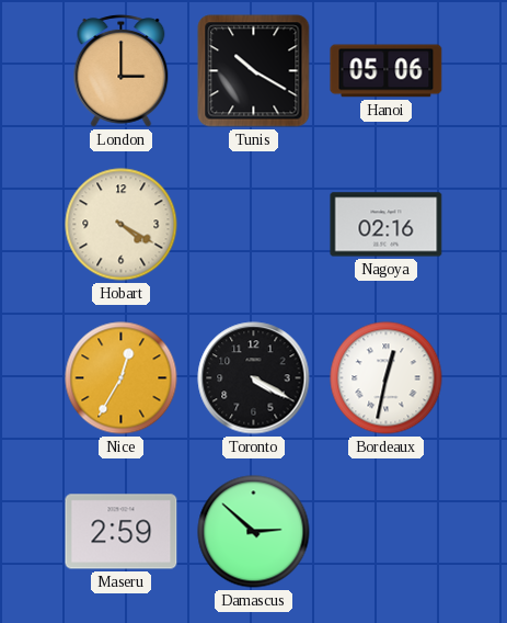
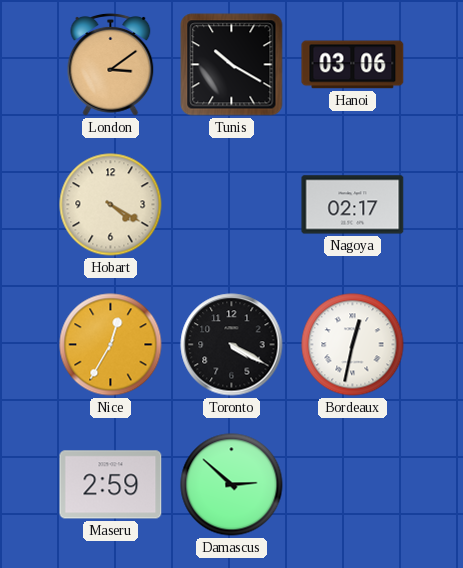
London: 3:00 -> 3:09 (111, 64)
Hanoi: 05:06 -> 03:06 (353, 65)
Nagoya: 02:16 -> 02:17 (353, 205)
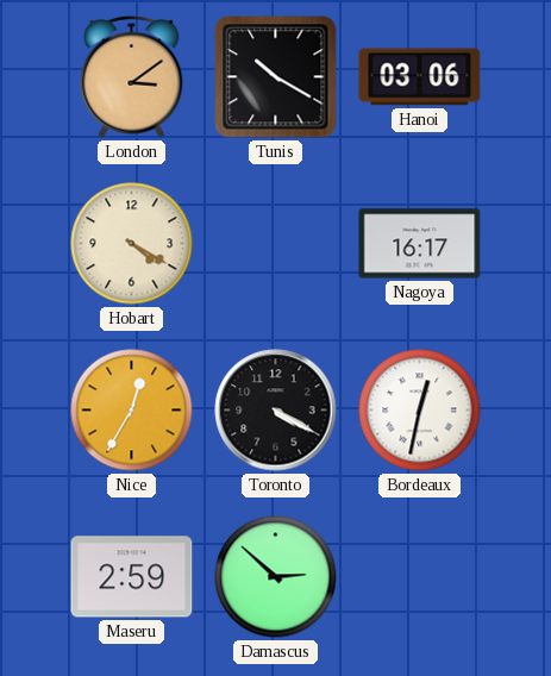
Nagoya: 02:17 -> 16:17 (420, 244)
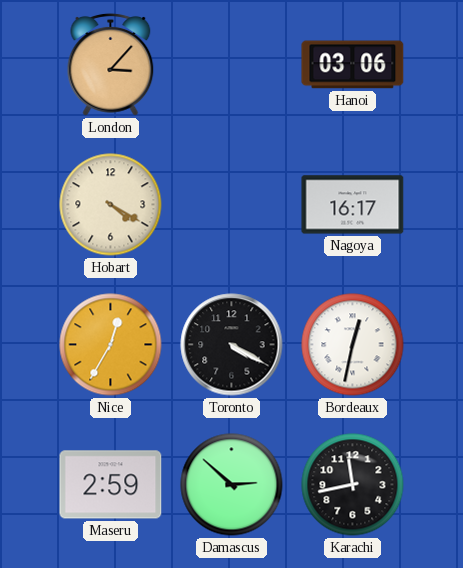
London: 3:09 -> 3:07 (111, 64)
Tunis: 10:20 -> none (276, 77)
Karachi: none -> 11:43 (353, 485)
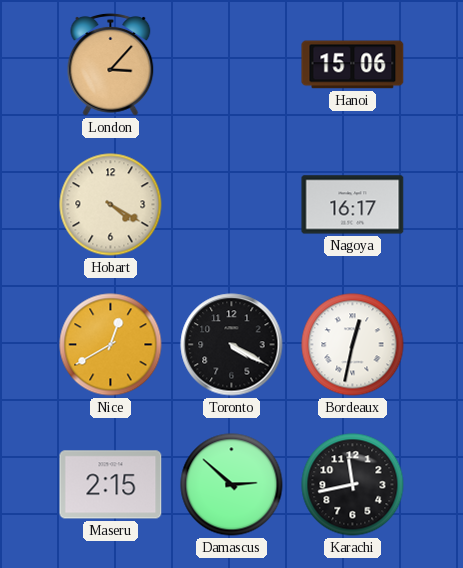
Hanoi: 03:06 -> 15:06 (353, 65)
Nice: 12:35 -> 12:40 (111, 345)
Maseru: 2:59 -> 2:15 (111, 485)
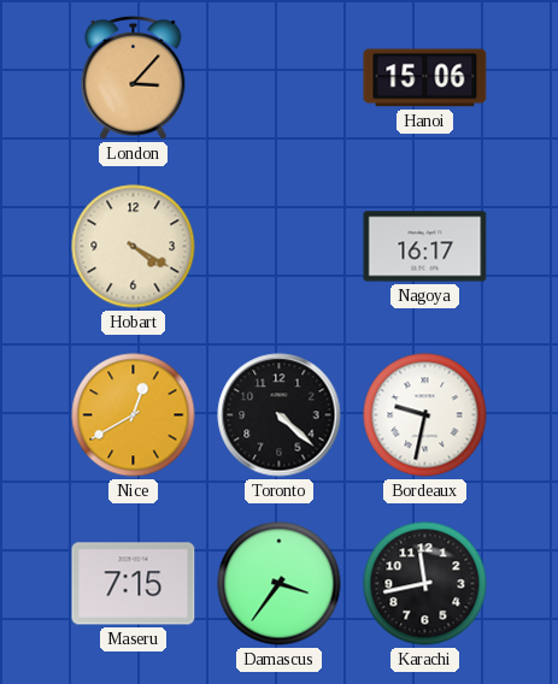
Toronto: 4:20 -> 4:22 (280, 415)
Bordeaux: 12:32 -> 9:32 (425, 415)
Maseru: 2:15 -> 7:15 (134, 584)
Damascus: 2:52 -> 3:36 (280, 584)
